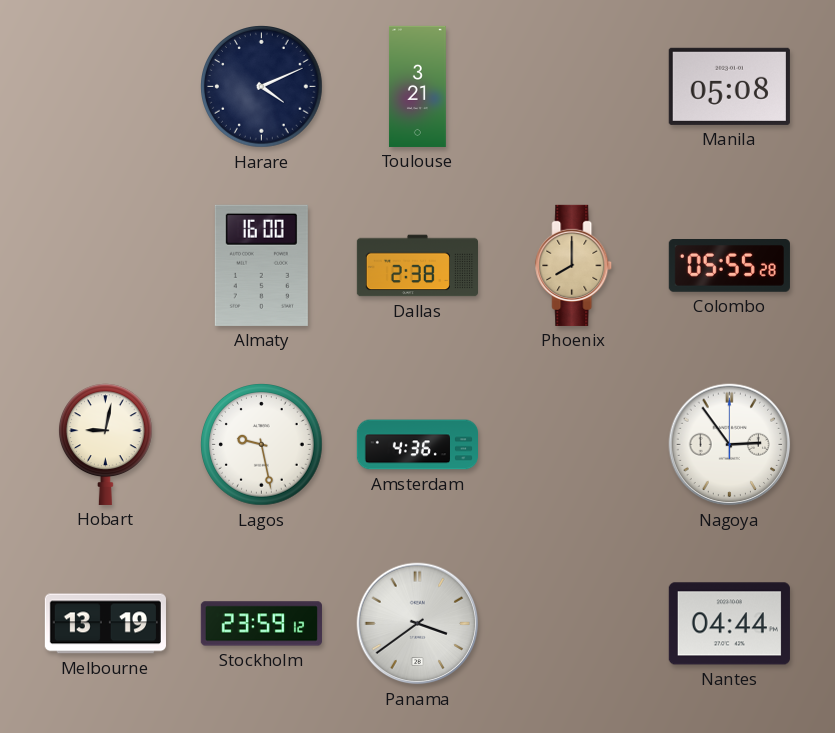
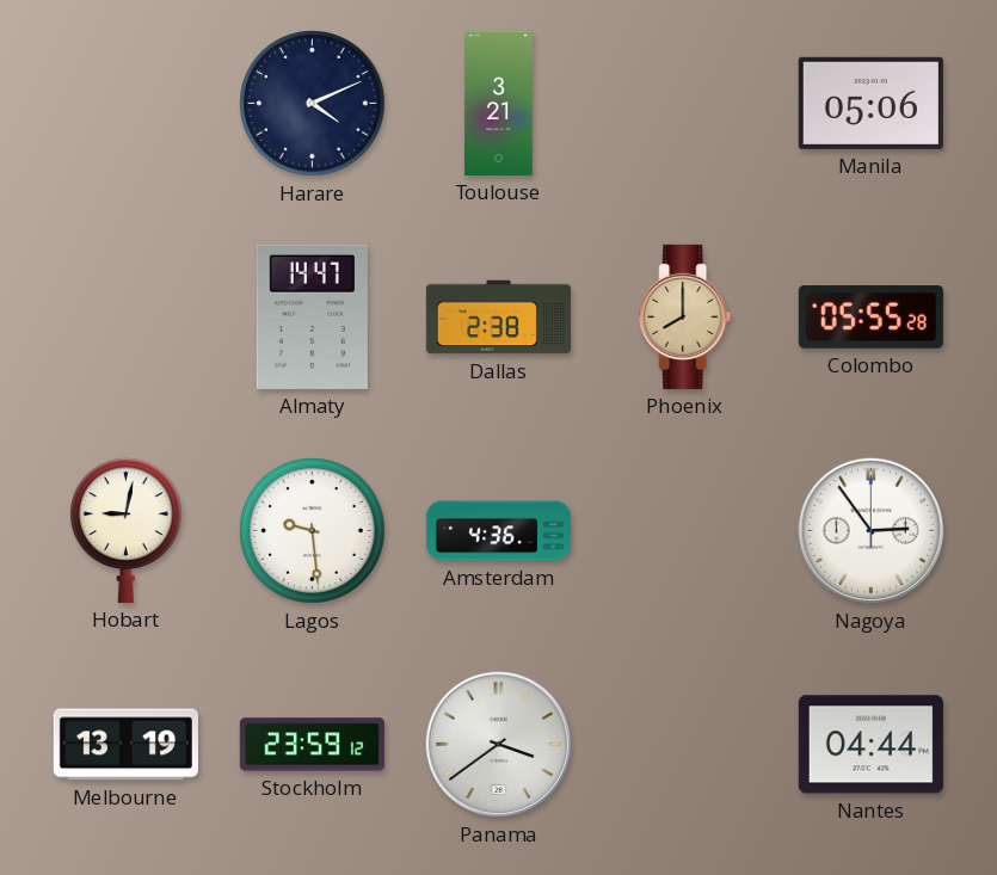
Manila: 05:08 -> 05:06 (870, 103)
Almaty: 16:00 -> 14:47 (312, 316)
Lagos: 9:28 -> 9:29 (313, 531)
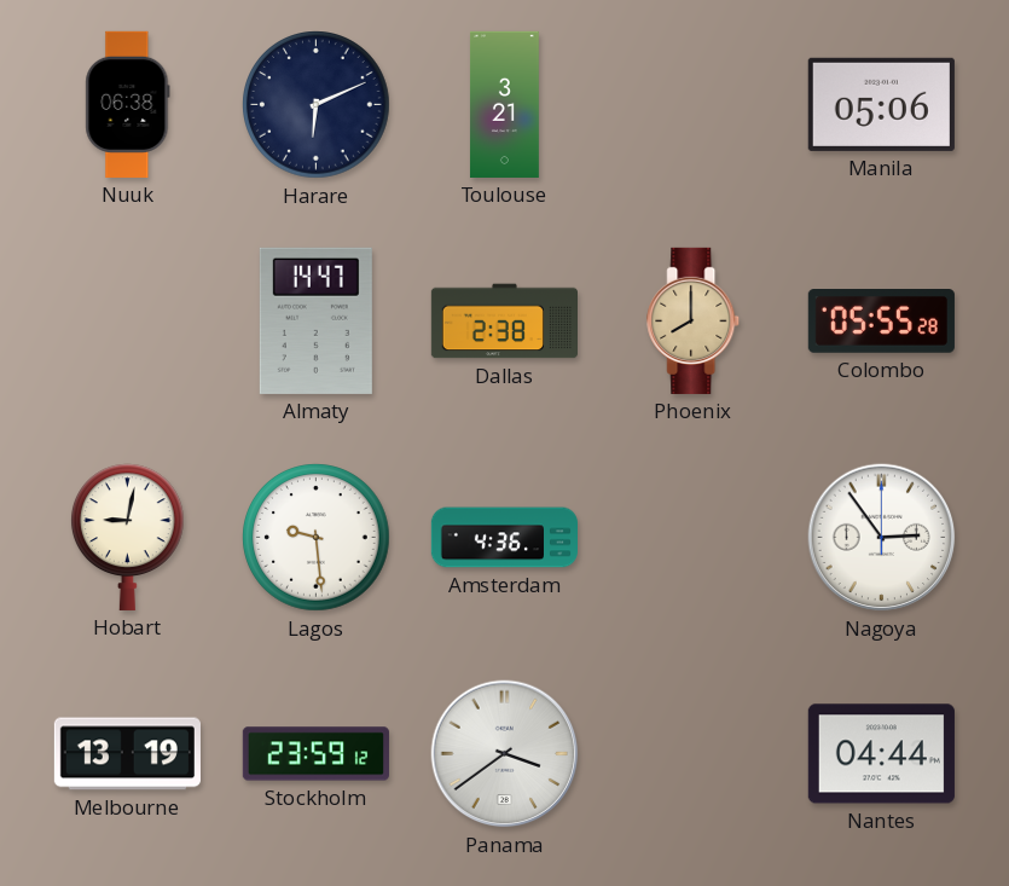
Nuuk: none -> 06:38 (128, 104)
Harare: 4:11 -> 6:11 (317, 105)
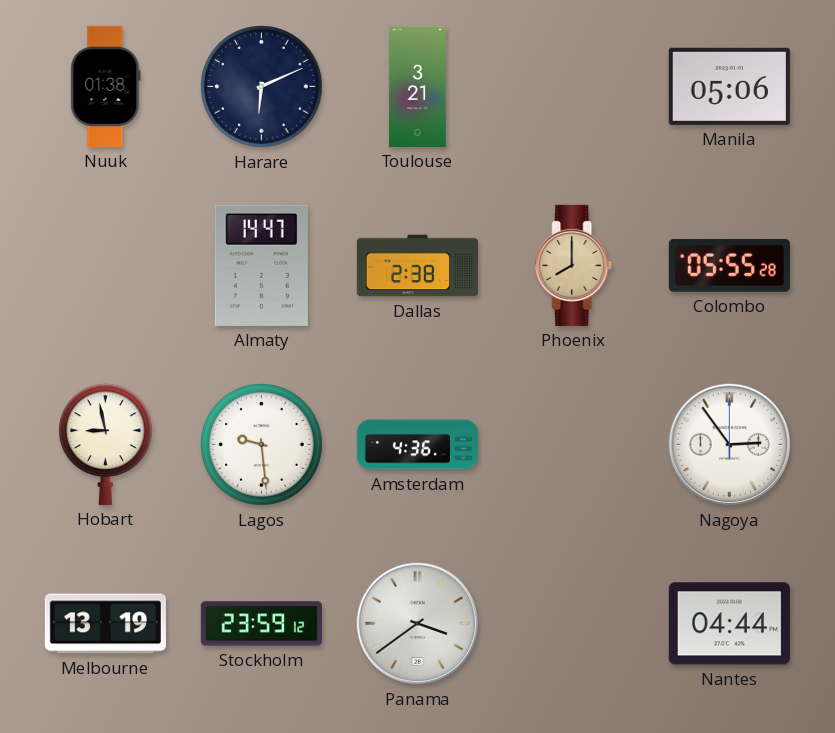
Nuuk: 06:38 -> 01:38 (106, 86)
Hobart: 9:02 -> 8:58 (106, 444)
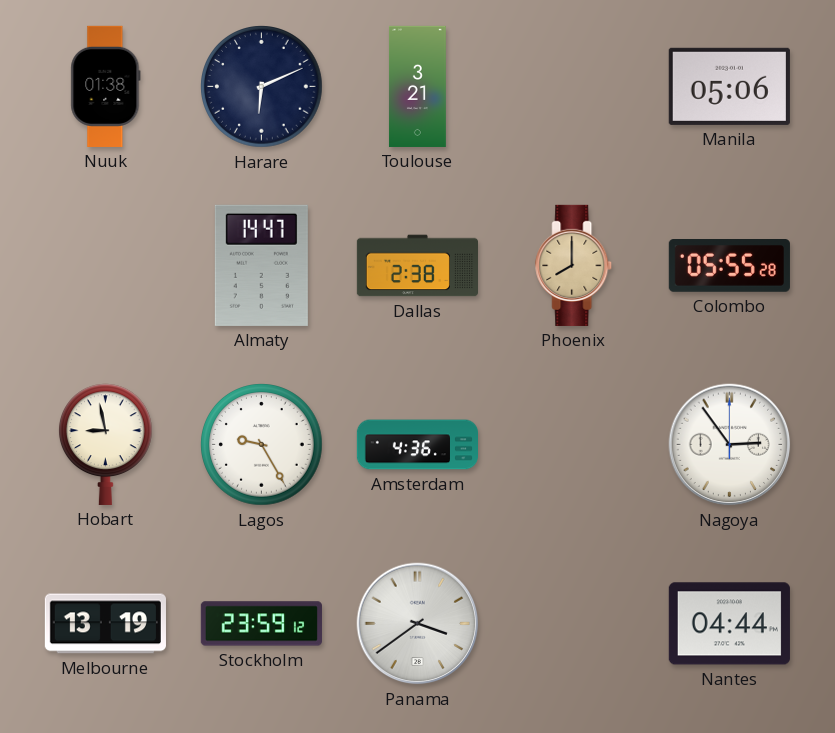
Lagos: 9:29 -> 9:25 (262, 445)
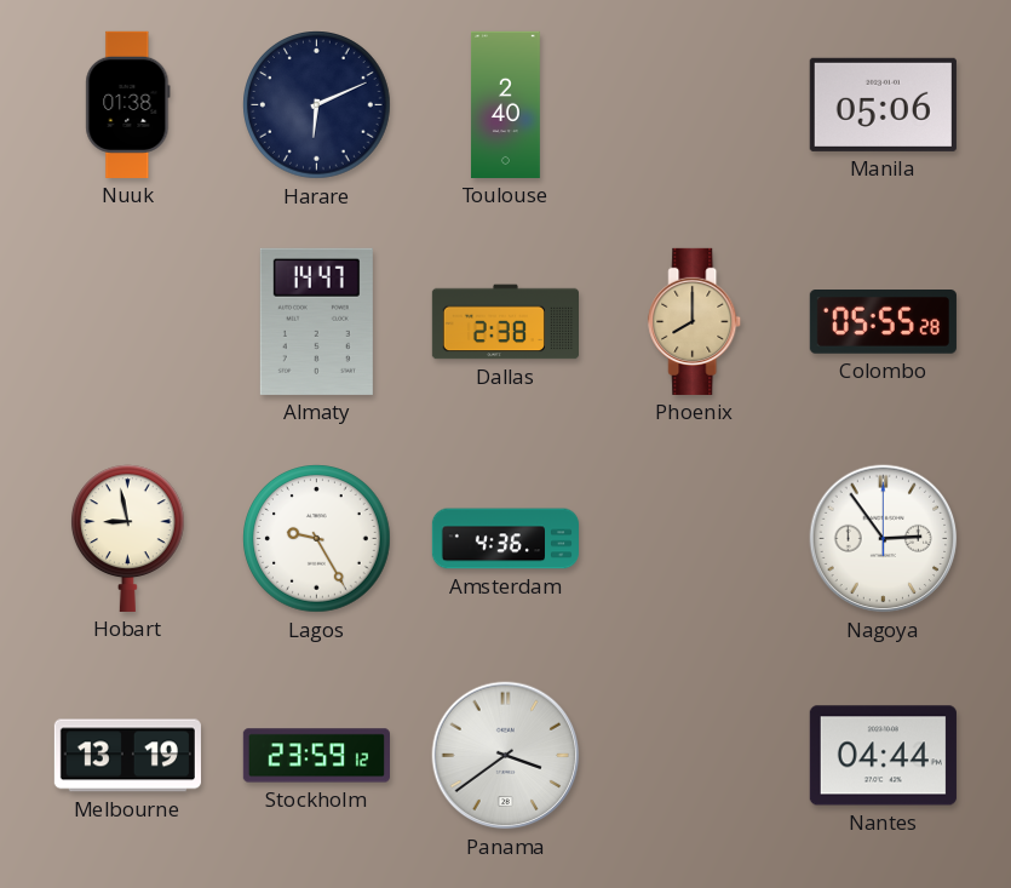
Toulouse: 3:21 -> 2:40 (505, 104)
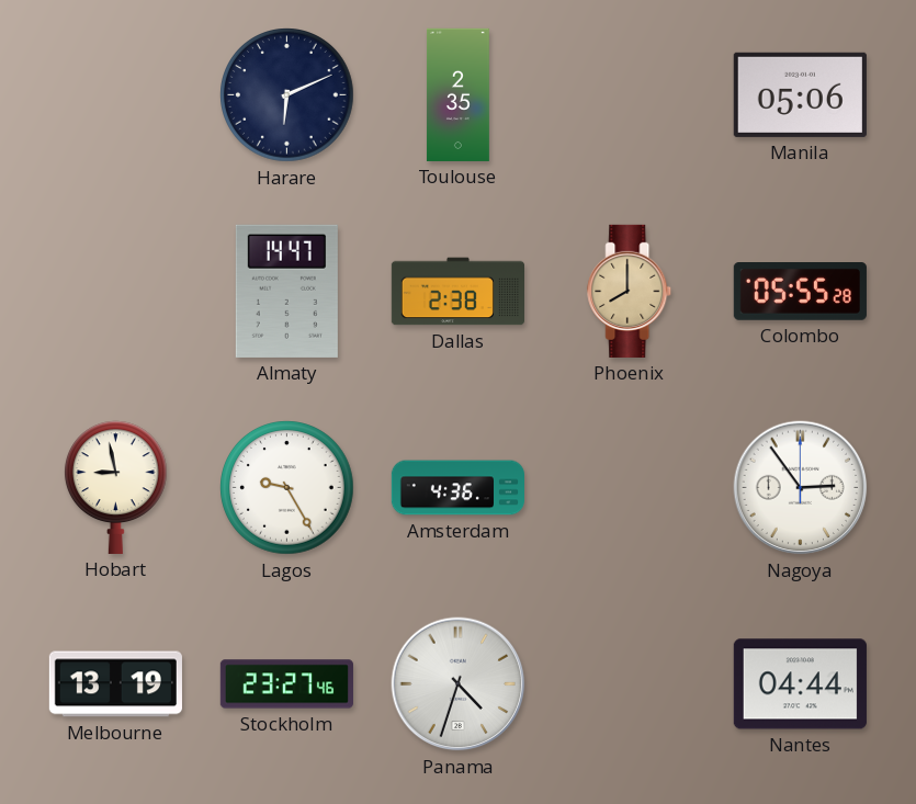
Nuuk: 01:38 -> none (128, 104)
Toulouse: 2:40 -> 2:35 (457, 94)
Stockholm: 23:59 -> 23:27 (286, 684)
Panama: 3:39 -> 4:33 (459, 684)
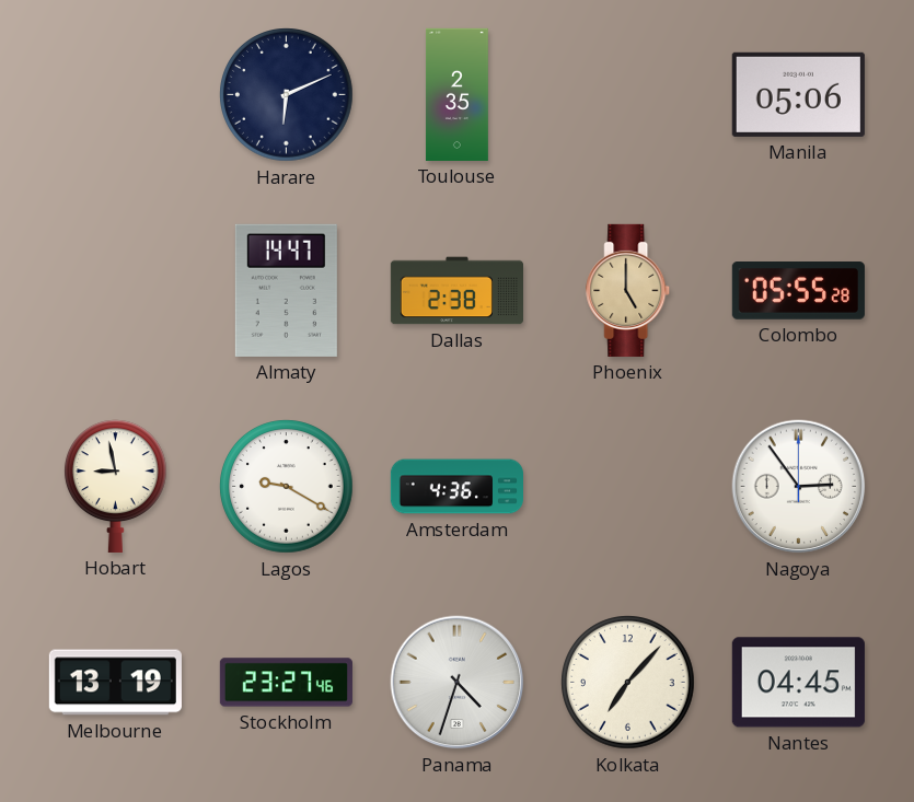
Phoenix: 8:00 -> 5:00 (628, 290)
Lagos: 9:25 -> 9:20 (287, 487)
Kolkata: none -> 7:07 (628, 683)
Nantes: 04:44 -> 04:45 (798, 683)
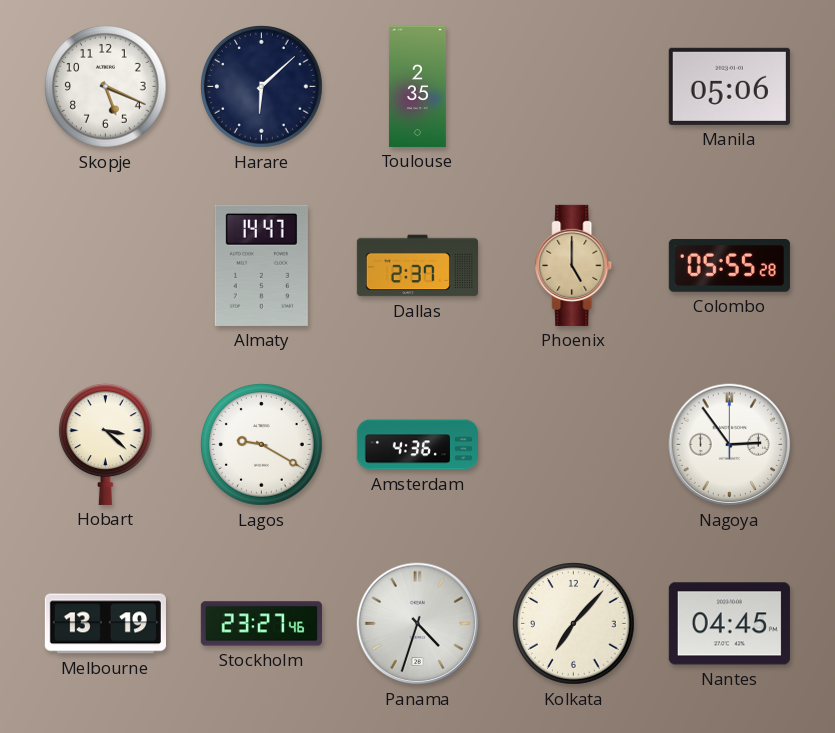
Skopje: none -> 5:19 (106, 87)
Harare: 6:11 -> 6:08 (262, 87)
Dallas: 2:38 -> 2:37 (417, 266)
Hobart: 8:58 -> 3:22 (106, 444)
